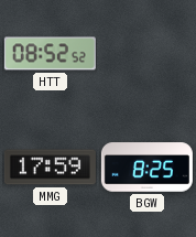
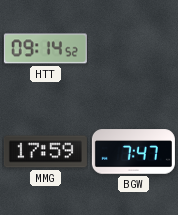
HTT: 08:52 -> 09:14 (45, 49)
BGW: 8:25 -> 7:47 (133, 152)
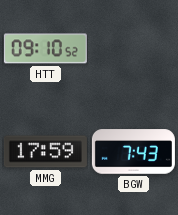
HTT: 09:14 -> 09:10 (45, 49)
BGW: 7:47 -> 7:43 (133, 152)
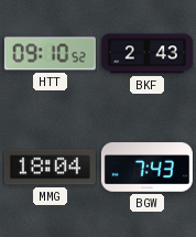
BKF: none -> 2:43 (146, 54)
MMG: 17:59 -> 18:04 (50, 168)
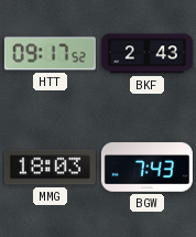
HTT: 09:10 -> 09:17 (50, 54)
MMG: 18:04 -> 18:03 (50, 168)
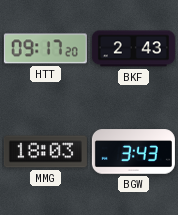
HTT: 09:17:52 -> 09:17:20 (45, 49)
BGW: 7:43 -> 3:43 (133, 152)
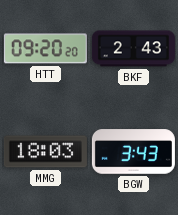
HTT: 09:17 -> 09:20 (45, 49)
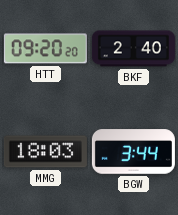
BKF: 2:43 -> 2:40 (133, 49)
BGW: 3:43 -> 3:44 (133, 152)
